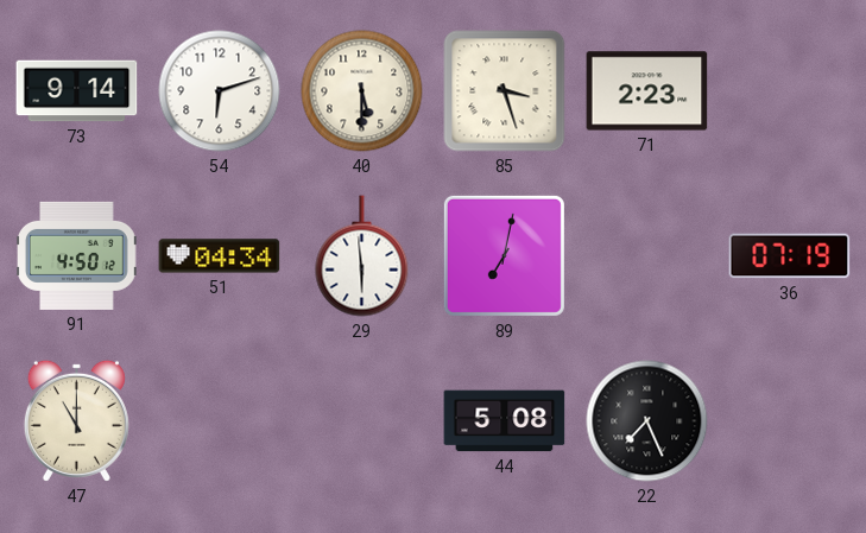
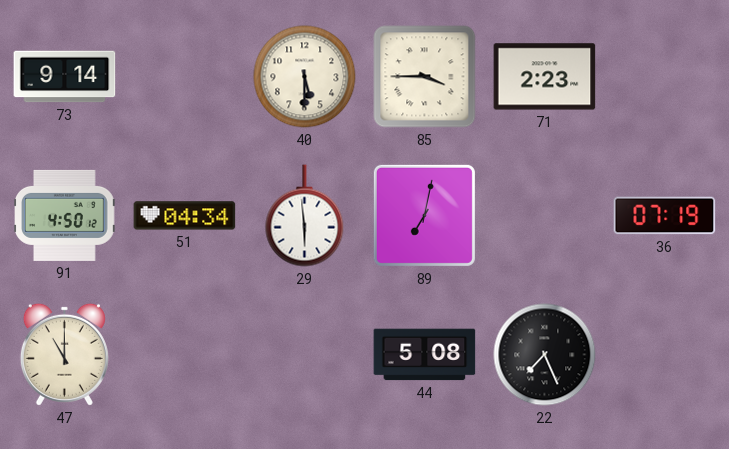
54: 6:12 -> none (220, 91)
85: 3:27 -> 3:45 (425, 77)
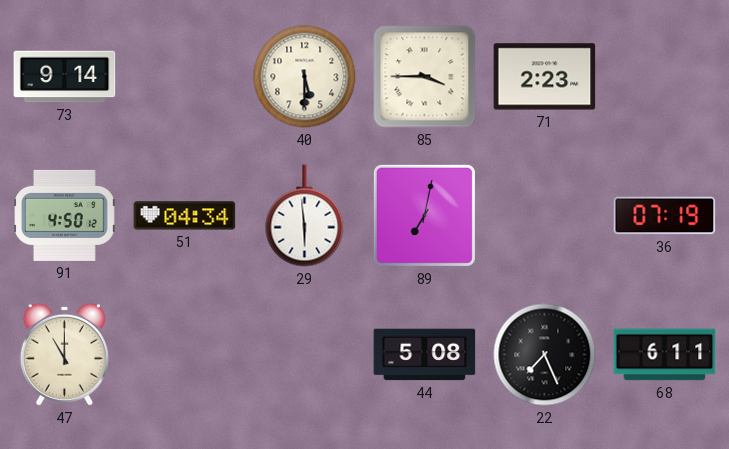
68: none -> 6:11 (665, 355)
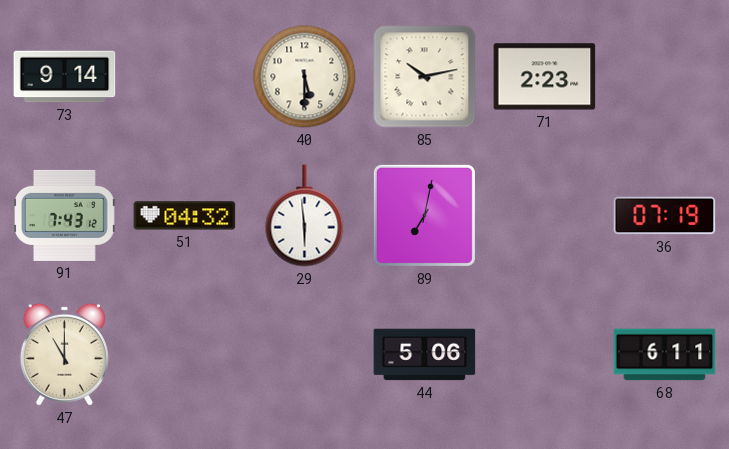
85: 3:45 -> 10:13 (425, 77)
91: 4:50 -> 7:43 (65, 215)
51: 04:34 -> 04:32 (185, 216)
44: 5:08 -> 5:06 (425, 355)
22: 7:26 -> none (545, 355)
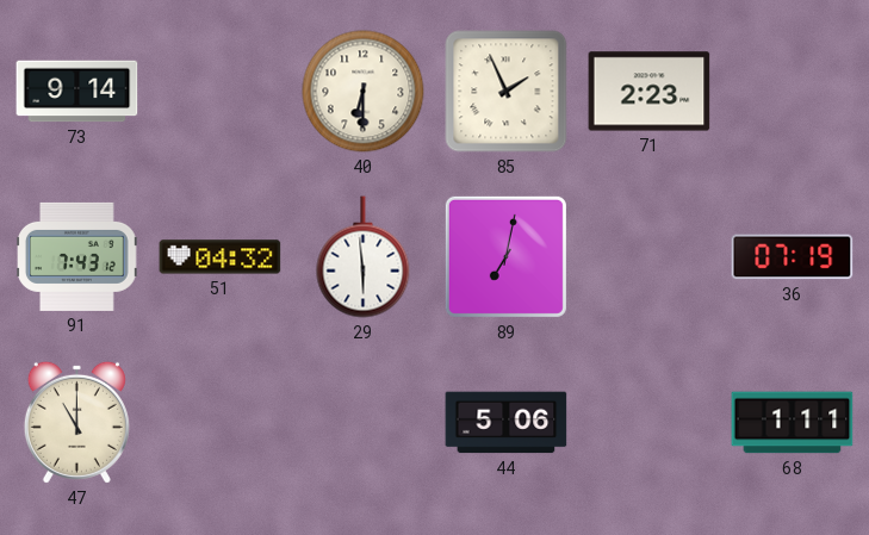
40: 5:30 -> 6:30 (364, 92)
85: 10:13 -> 1:56 (507, 92)
68: 6:11 -> 1:11 (793, 423)
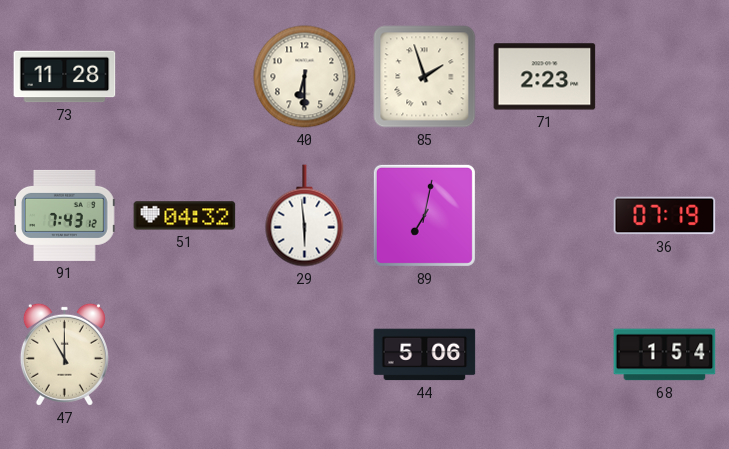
73: 9:14 -> 11:28 (65, 77)
85: 1:56 -> 1:57 (425, 77)
68: 1:11 -> 1:54 (665, 355)
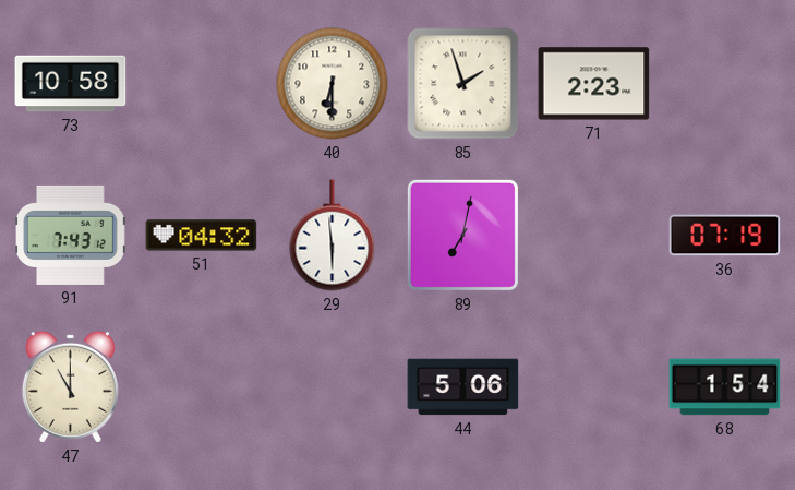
73: 11:28 -> 10:58 (71, 84)
